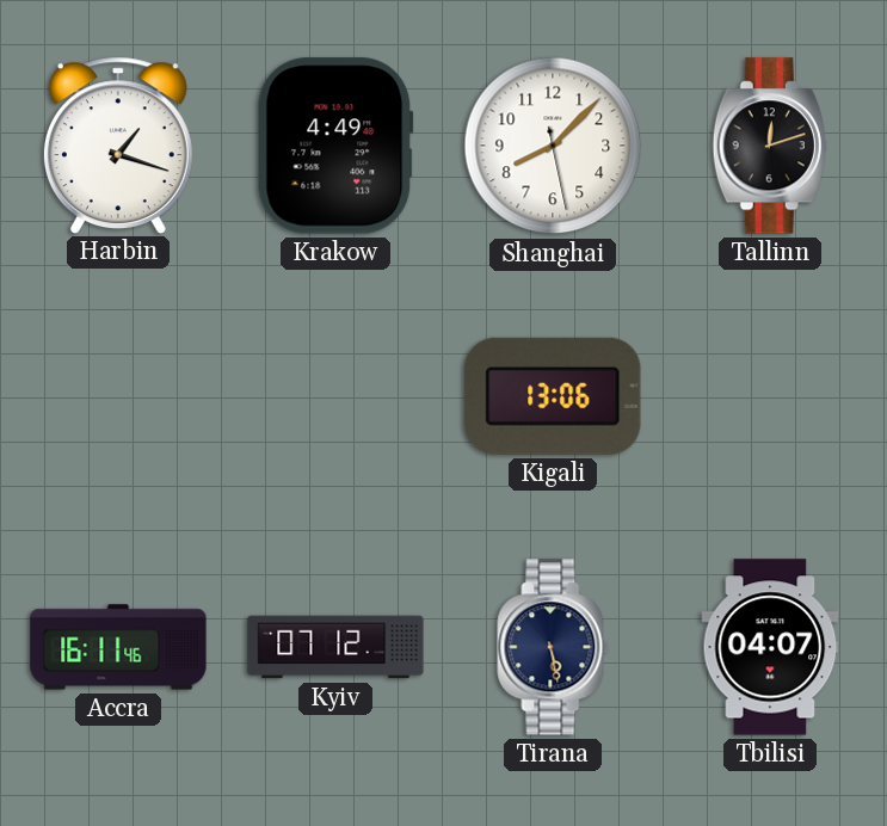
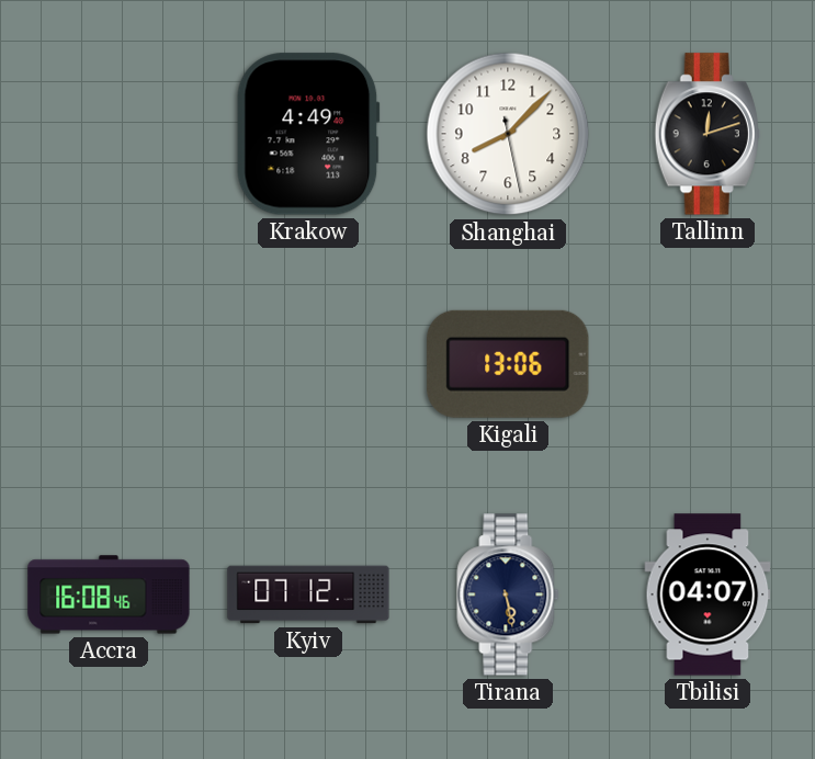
Harbin: 1:18 -> none (118, 144)
Accra: 16:11 -> 16:08 (109, 594)
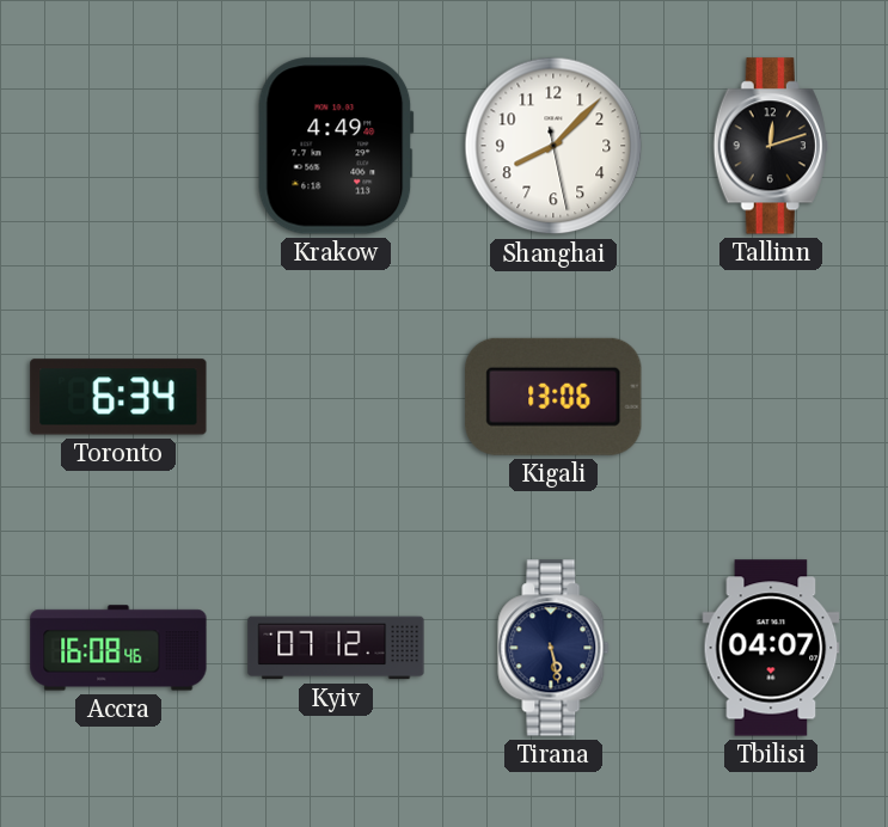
Toronto: none -> 6:34 (118, 397)
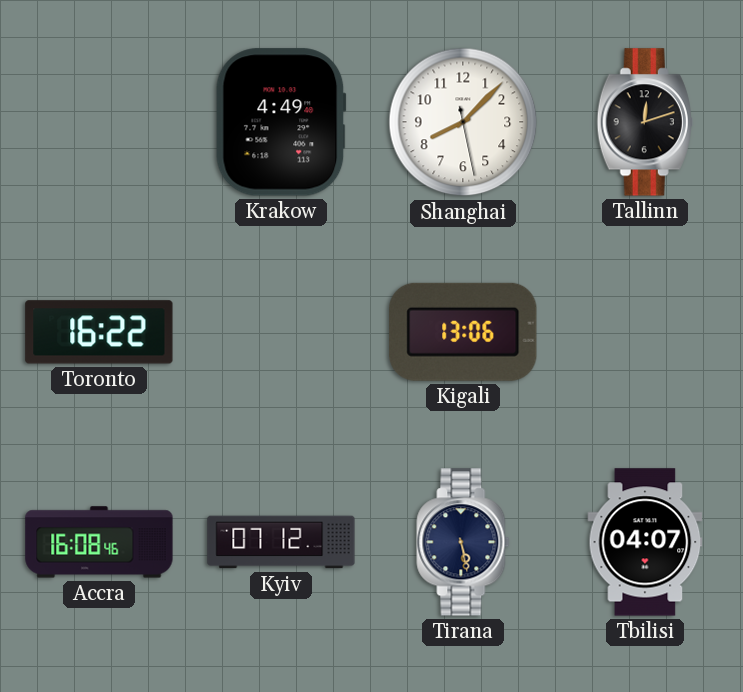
Toronto: 6:34 -> 16:22 (99, 332)
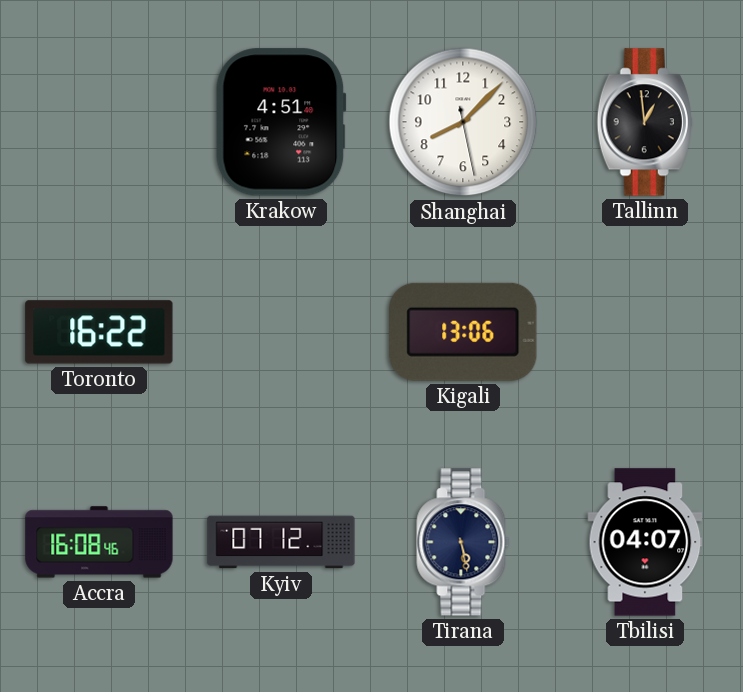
Krakow: 4:49 -> 4:51 (281, 122)
Tallinn: 12:12 -> 12:59 (645, 122)
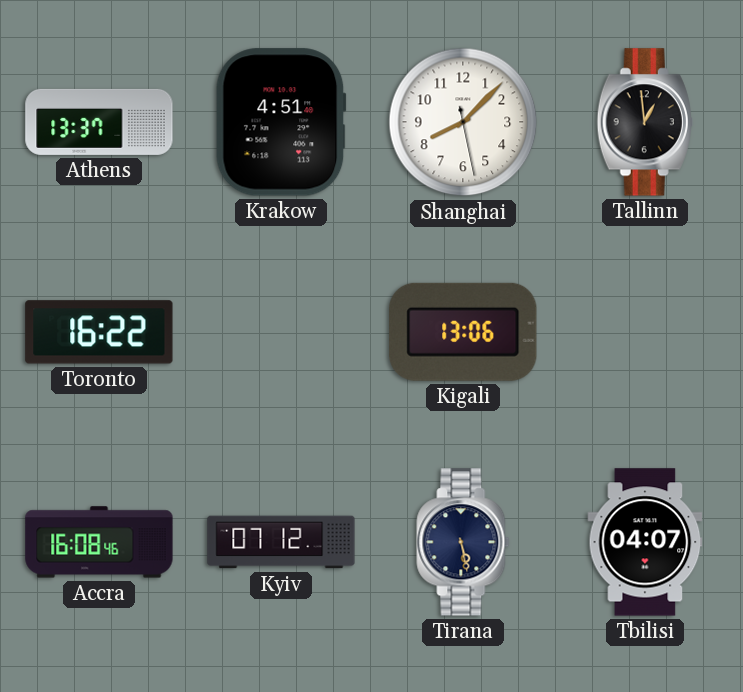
Athens: none -> 13:37 (99, 122)
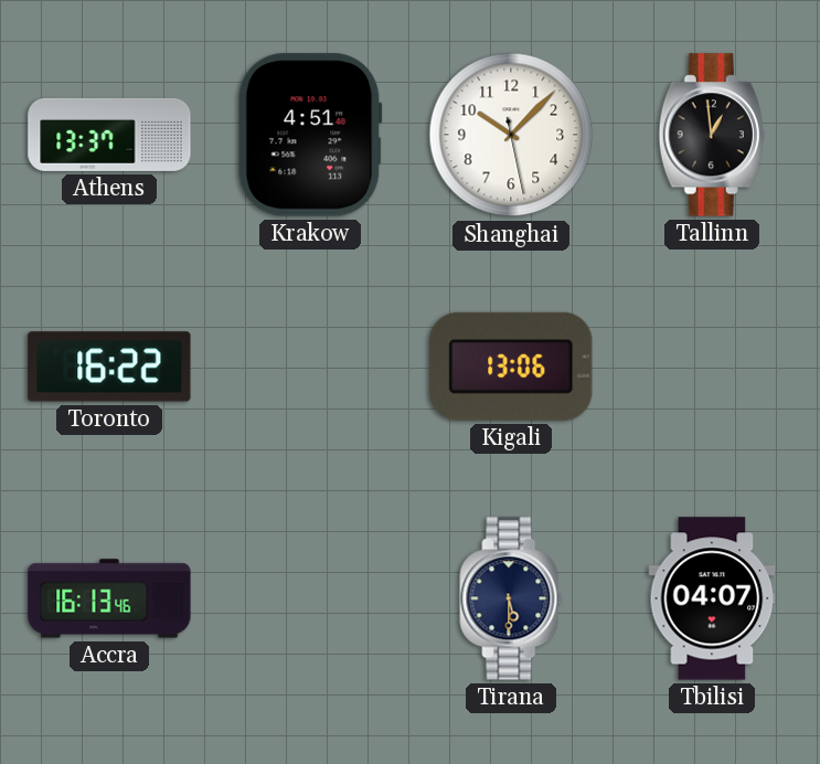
Shanghai: 8:07 -> 10:07 (511, 135)
Accra: 16:08 -> 16:13 (109, 598)
Kyiv: 07:12 -> none (281, 542)
Tirana: 5:28 -> 5:30 (511, 598)
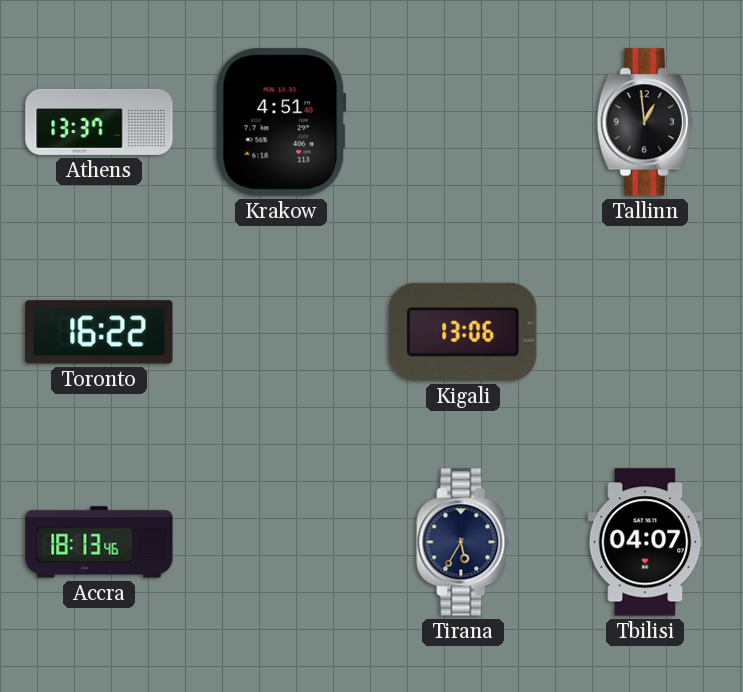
Shanghai: 10:07 -> none (511, 135)
Accra: 16:13 -> 18:13 (99, 542)
Tirana: 5:30 -> 5:35 (463, 542)
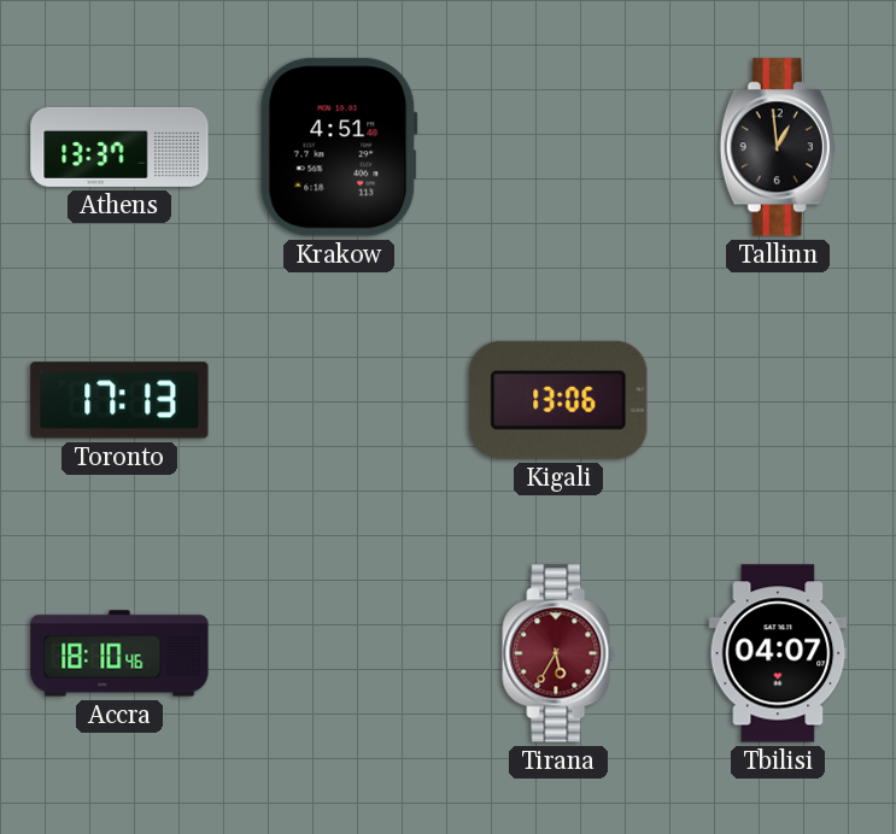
Toronto: 16:22 -> 17:13 (119, 400)
Accra: 18:13 -> 18:10 (119, 653)
Tirana dial: navy -> burgundy (558, 653)
